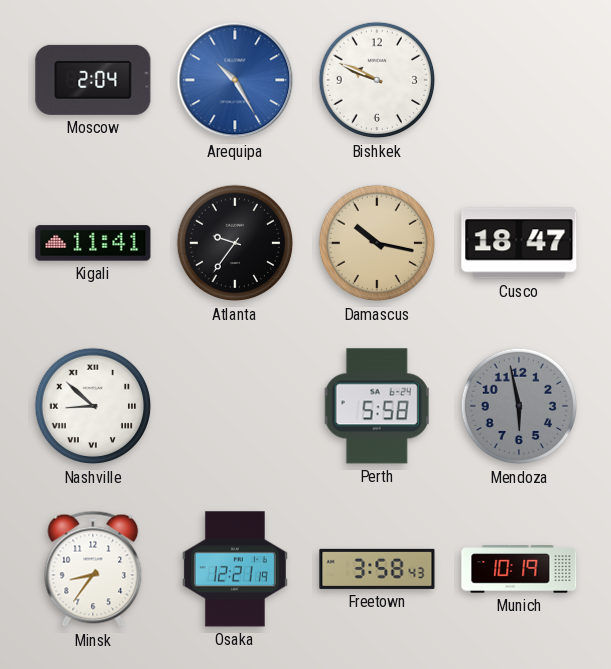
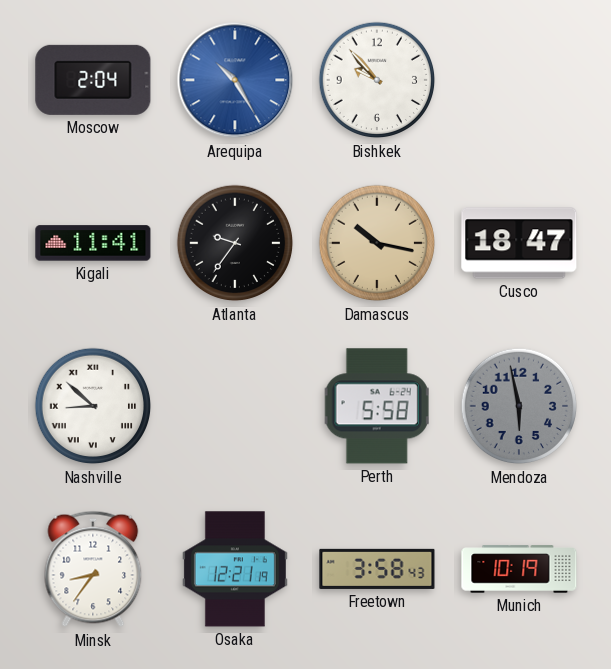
Bishkek: 9:49 -> 9:53 (377, 80)
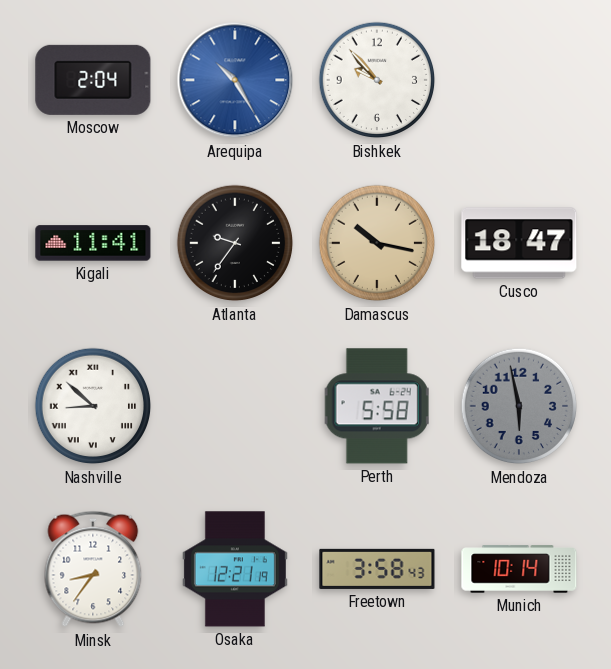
Munich: 10:19 -> 10:14 (519, 569)
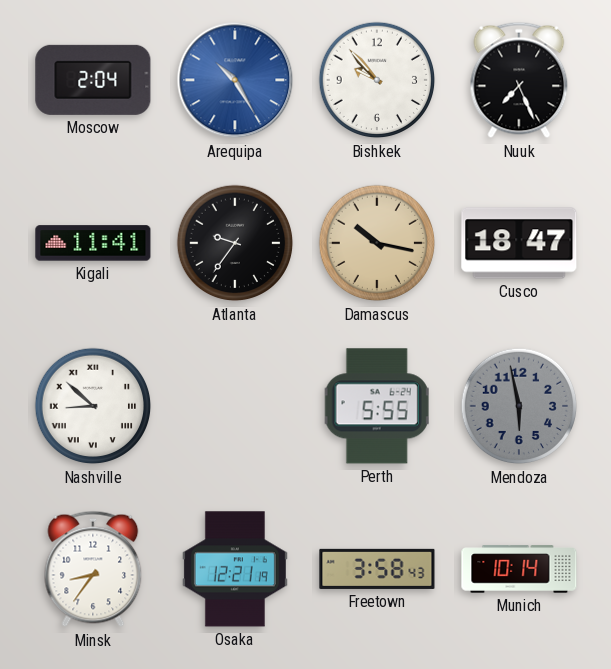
Nuuk: none -> 7:26 (519, 80)
Perth: 5:58 -> 5:55 (377, 406)
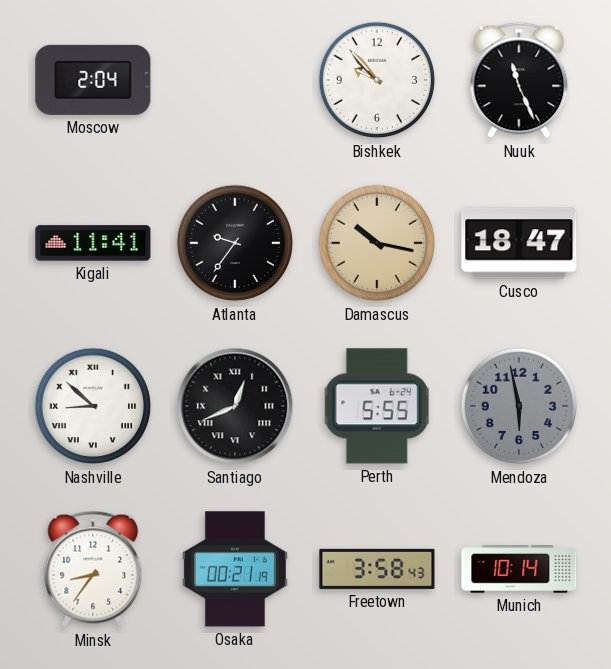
Arequipa: 10:25 -> none (235, 80)
Nuuk: 7:26 -> 11:26 (519, 80)
Santiago: none -> 12:41 (235, 406)
Osaka: 12:21 -> 00:21 (235, 569)
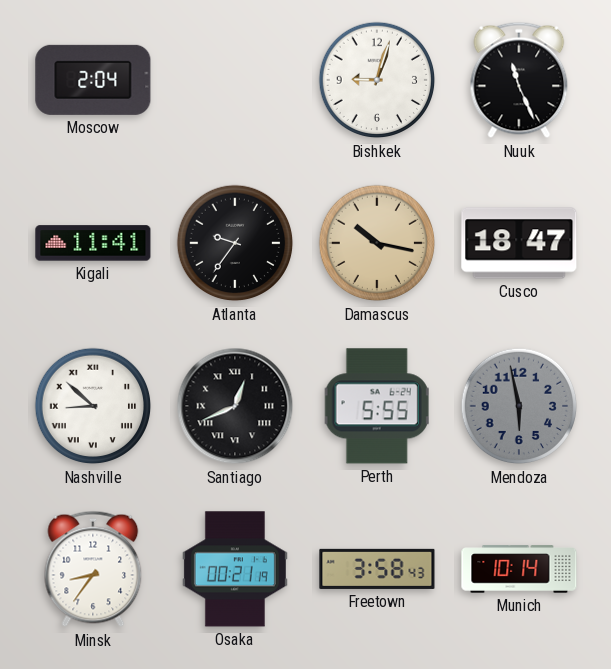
Bishkek: 9:53 -> 9:03 (377, 80)
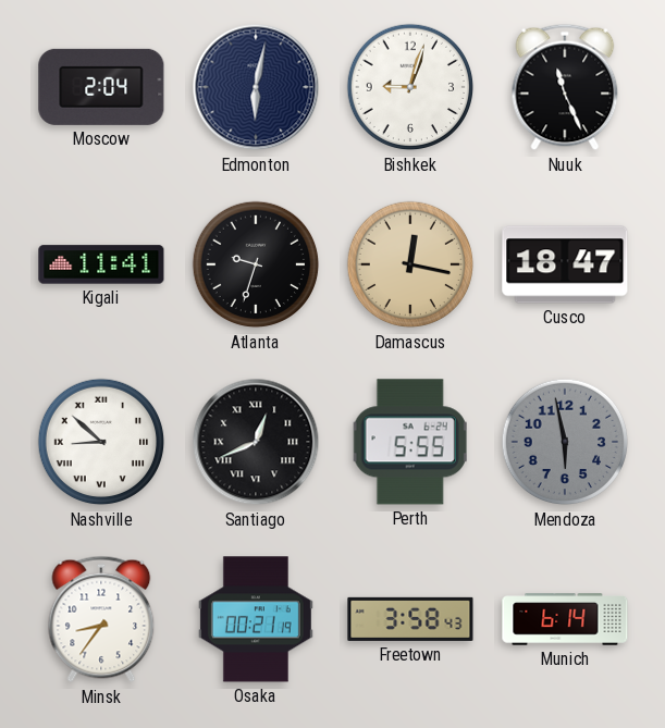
Edmonton: none -> 6:02 (256, 87)
Atlanta: 9:36 -> 9:33 (256, 264)
Damascus: 10:17 -> 12:17 (410, 264)
Munich: 10:14 -> 6:14 (565, 619)
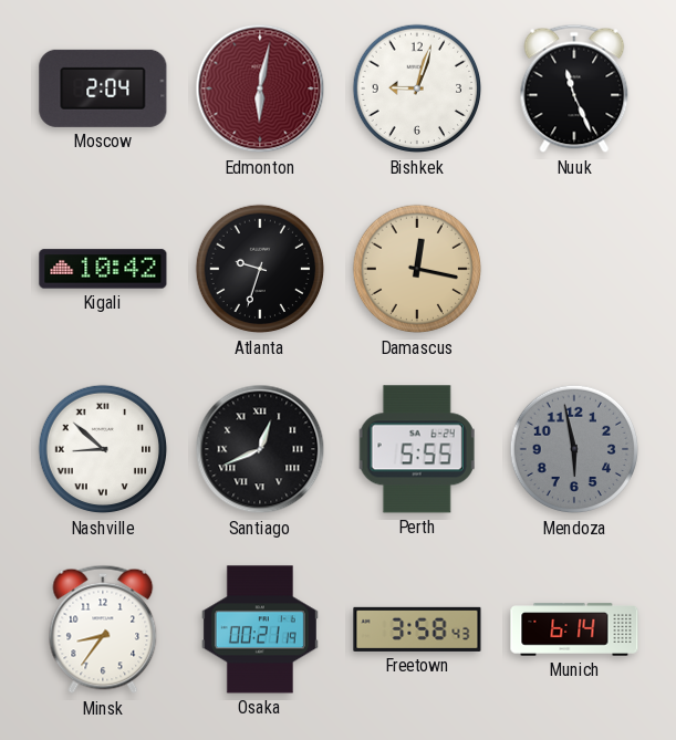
Edmonton dial: navy -> burgundy (260, 88)
Kigali: 11:41 -> 10:42 (103, 269)
Cusco: 18:47 -> none (565, 264)
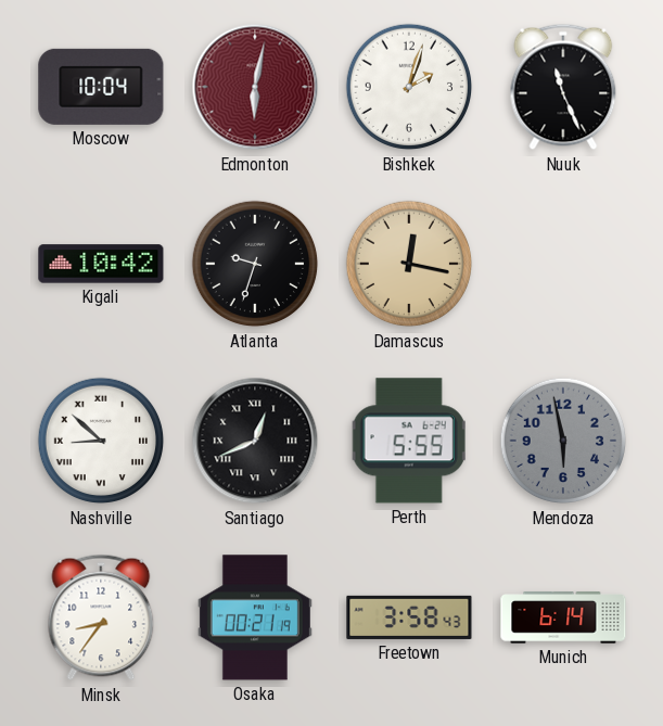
Moscow: 2:04 -> 10:04 (101, 87)
Bishkek: 9:03 -> 2:03 (409, 87)
